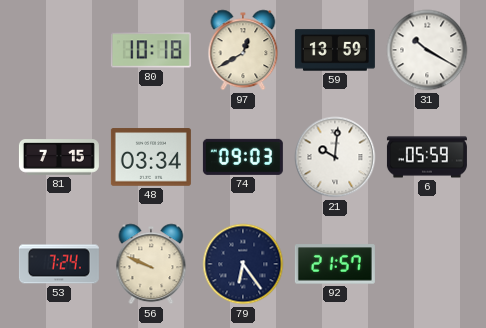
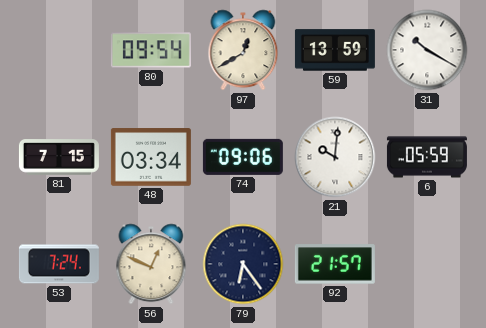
80: 10:18 -> 09:54 (151, 50)
74: 09:03 -> 09:06 (243, 157)
56: 9:49 -> 12:49 (151, 264)
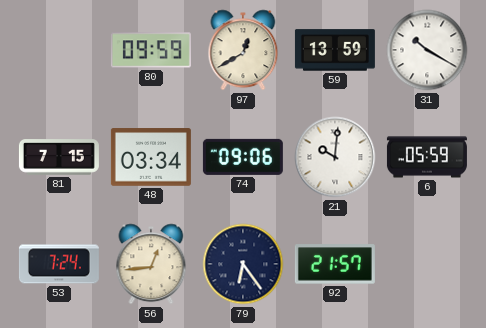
80: 09:54 -> 09:59 (151, 50)
56: 12:49 -> 12:44 (151, 264)
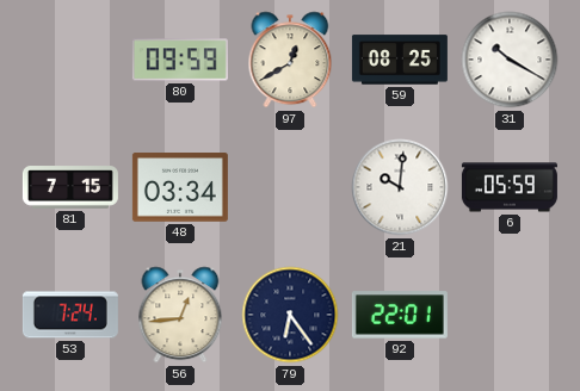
59: 13:59 -> 08:25 (400, 60)
74: 09:06 -> none (243, 157)
92: 21:57 -> 22:01 (400, 315)
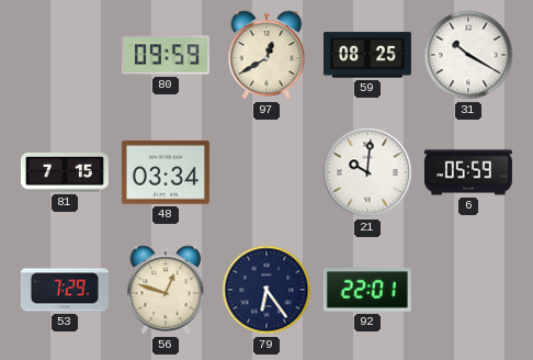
53: 7:24 -> 7:29 (65, 290)
56: 12:44 -> 12:48 (166, 290)
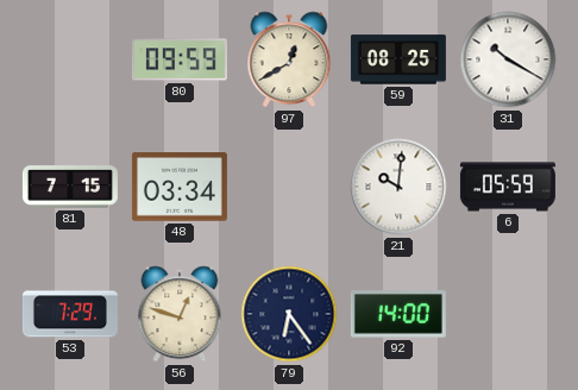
92: 22:01 -> 14:00 (398, 314)
